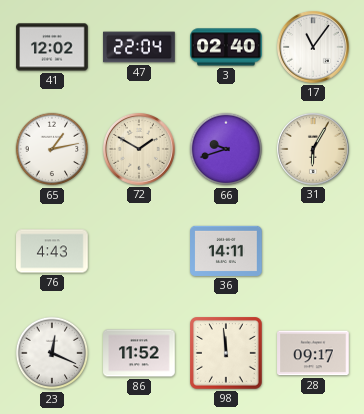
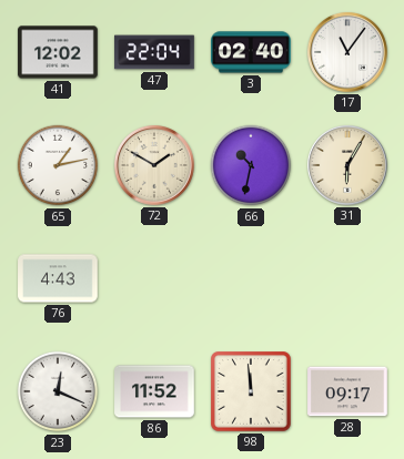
66: 9:42 -> 10:32 (251, 165)
36: 14:11 -> none (226, 251)
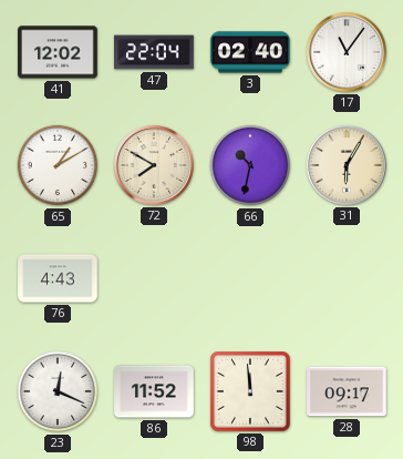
65: 1:13 -> 1:10 (58, 165)
72: 1:50 -> 7:50 (154, 165)
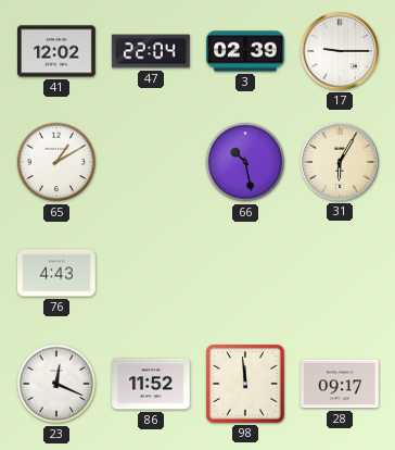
3: 02:40 -> 02:39 (245, 51)
17: 11:06 -> 9:15 (340, 51)
72: 7:50 -> none (154, 165)
66: 10:32 -> 10:28 (245, 162)
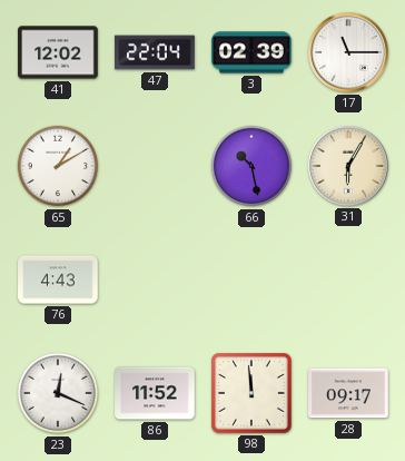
17: 9:15 -> 11:15 (348, 52)
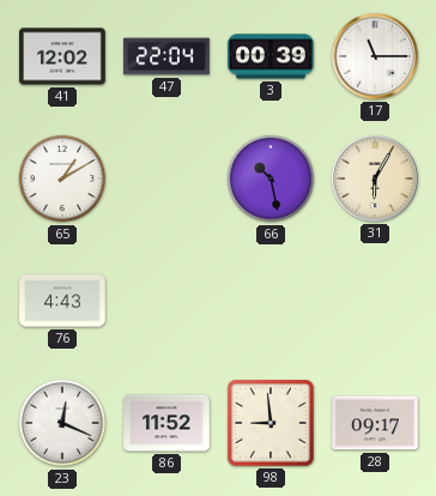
3: 02:39 -> 00:39 (271, 56)
98: 11:59 -> 8:59 (272, 424)
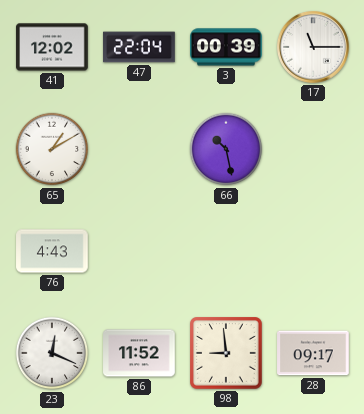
31: 6:05 -> none (375, 179)
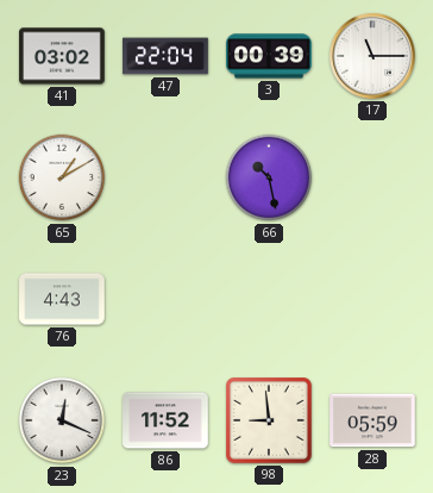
41: 12:02 -> 03:02 (62, 56)
28: 09:17 -> 05:59 (372, 420)
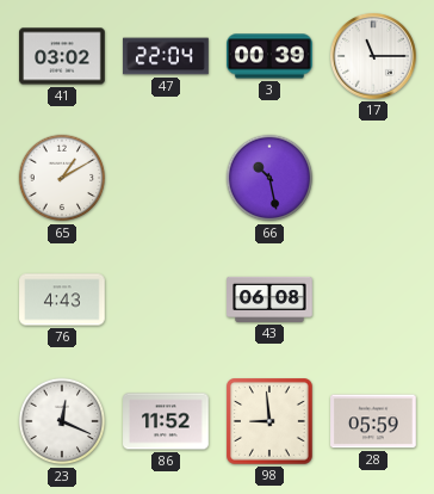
43: none -> 06:08 (269, 300)
